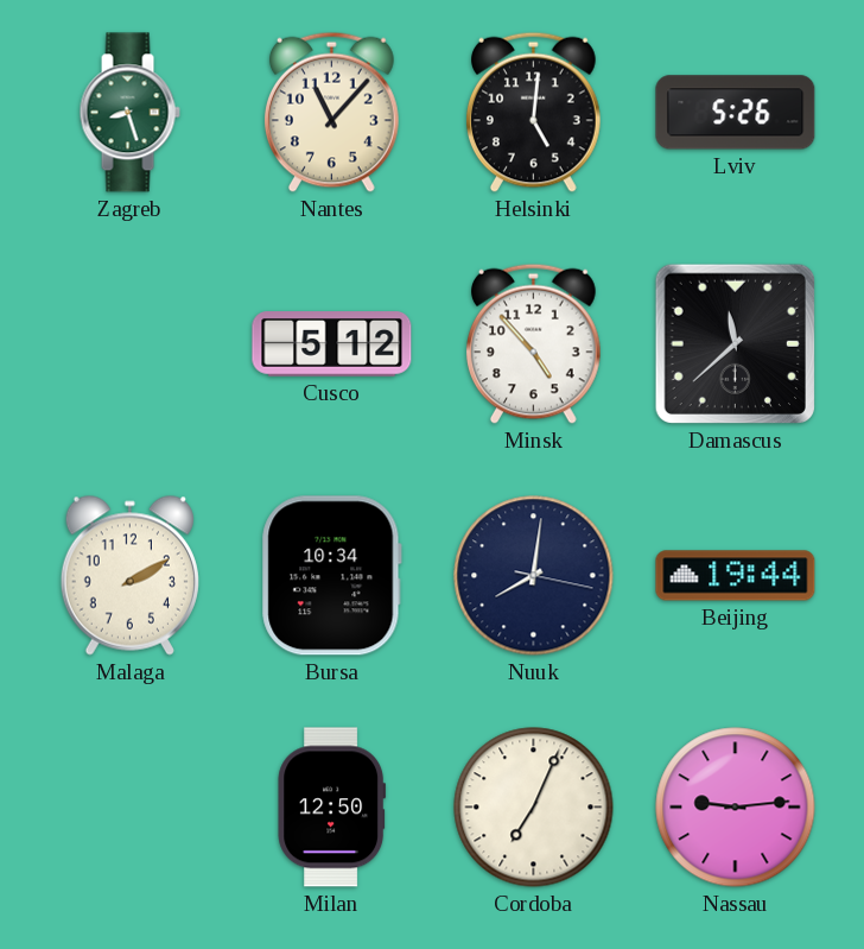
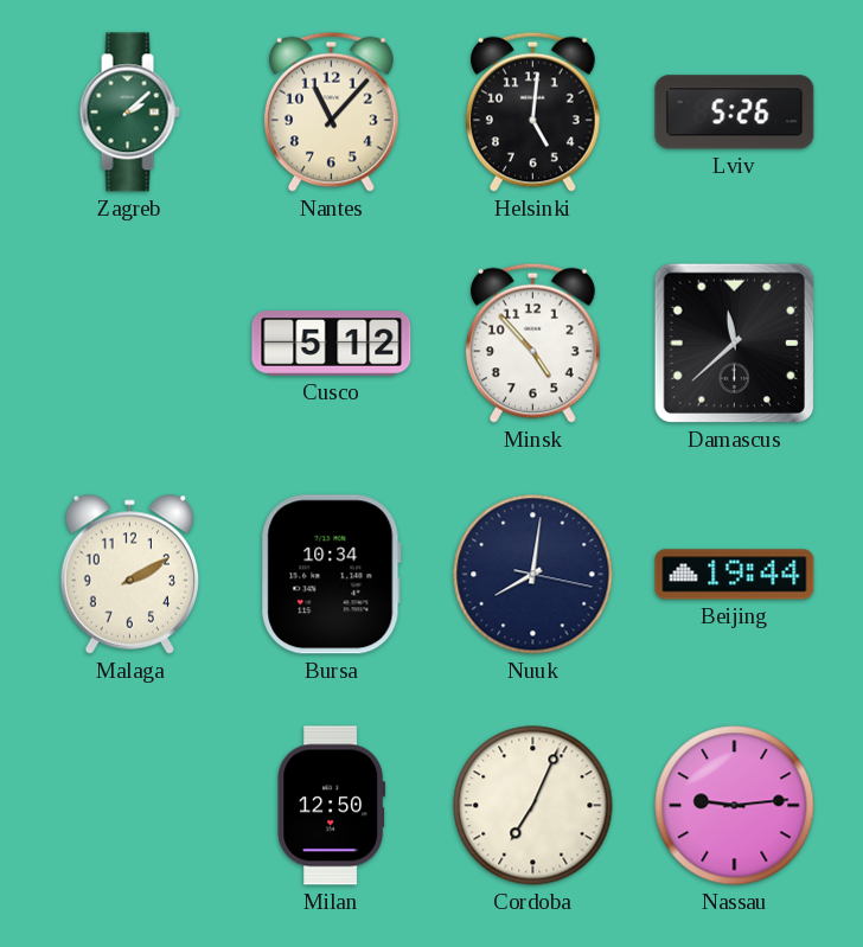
Zagreb: 8:27 -> 2:08 (129, 113)
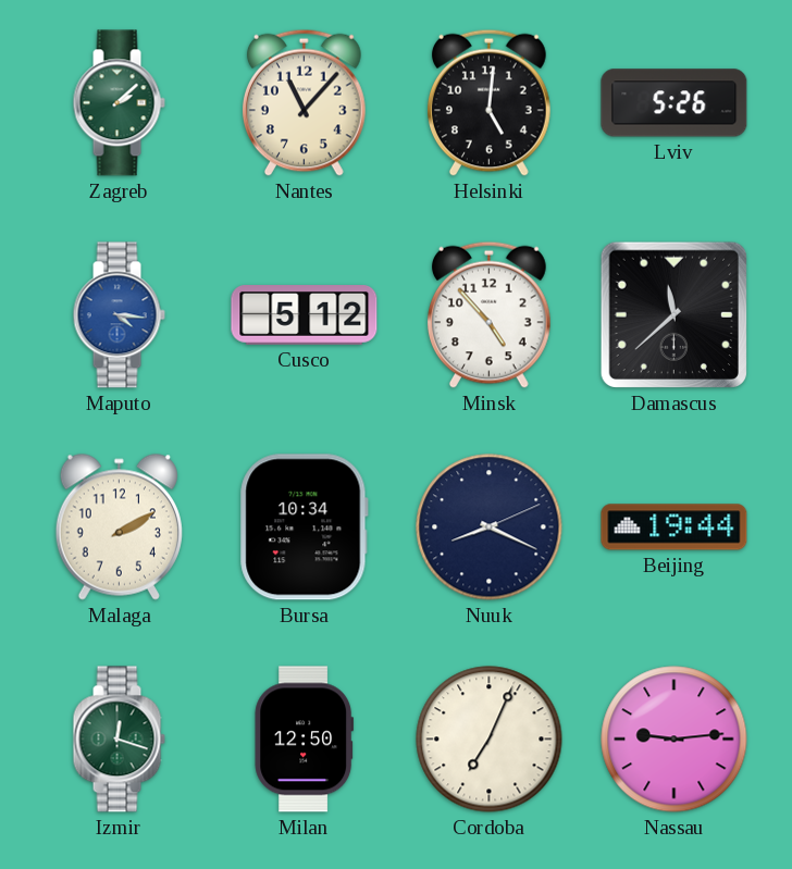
Maputo: none -> 4:16 (119, 315)
Nuuk: 8:01 -> 8:19 (490, 527)
Izmir: none -> 12:18 (119, 740)
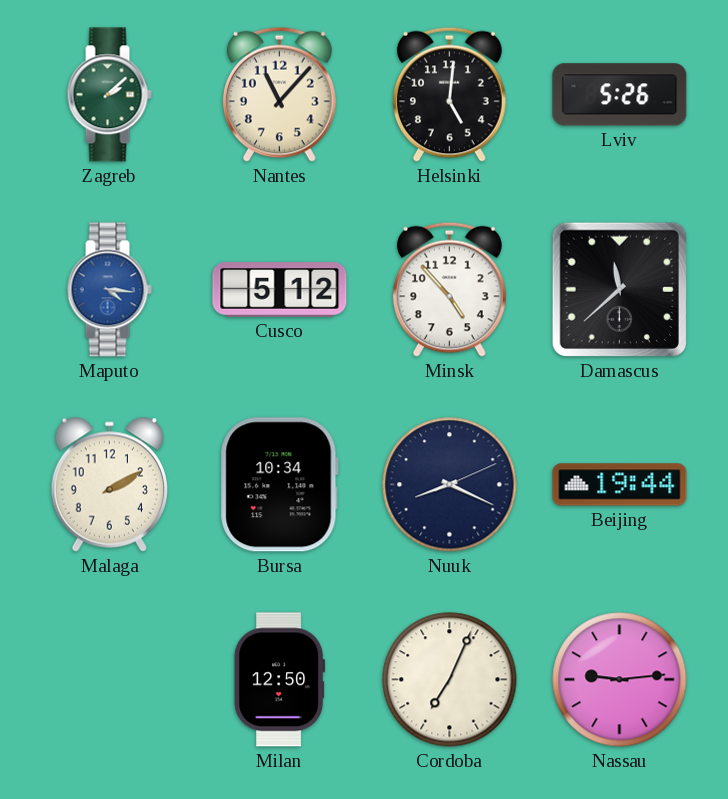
Izmir: 12:18 -> none (119, 740)
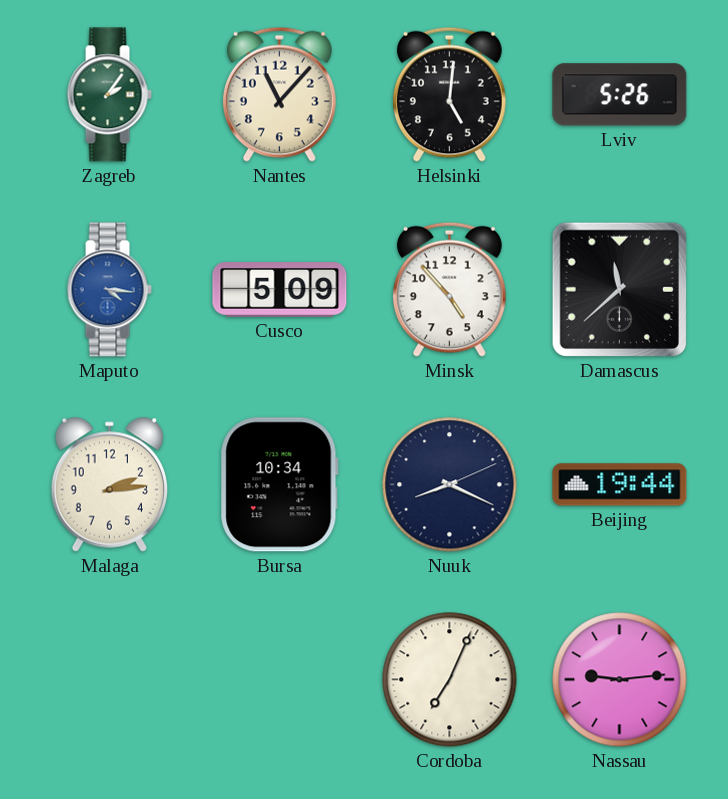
Zagreb: 2:08 -> 2:06 (109, 95)
Cusco: 5:12 -> 5:09 (280, 290)
Malaga: 2:10 -> 2:14 (109, 484)
Milan: 12:50 -> none (280, 680)
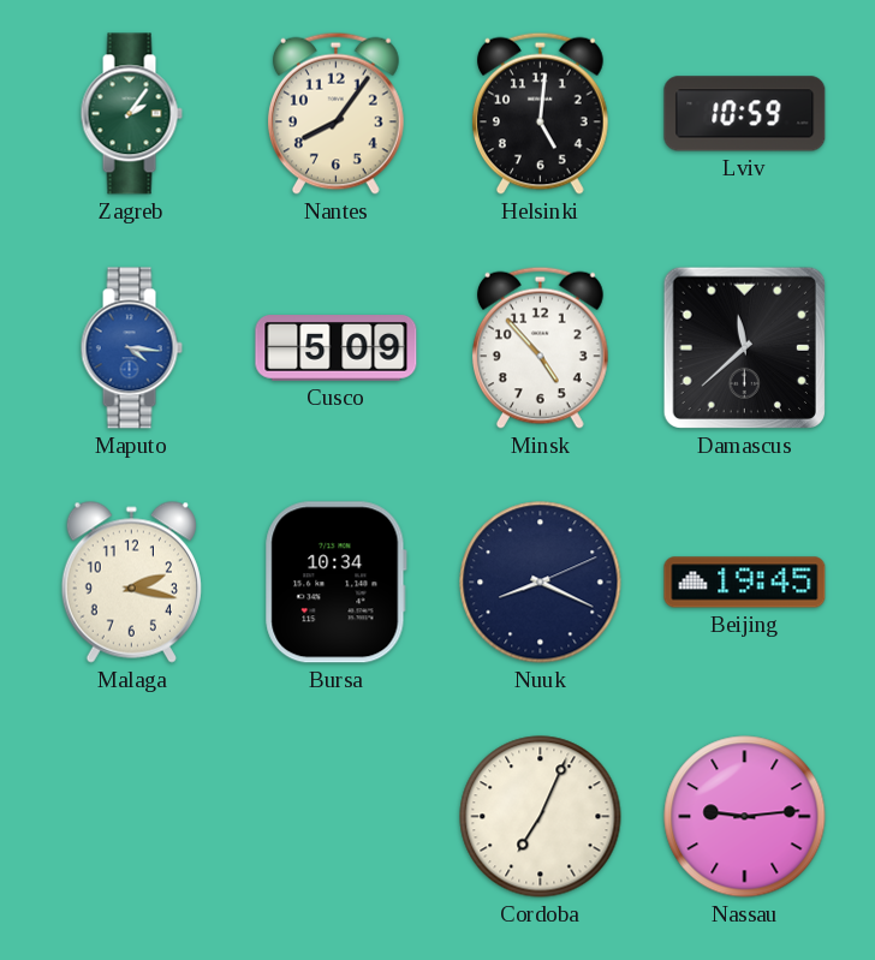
Nantes: 11:07 -> 8:06 (335, 113)
Lviv: 5:26 -> 10:59 (745, 114)
Malaga: 2:14 -> 2:17 (131, 582)
Beijing: 19:44 -> 19:45 (745, 583)
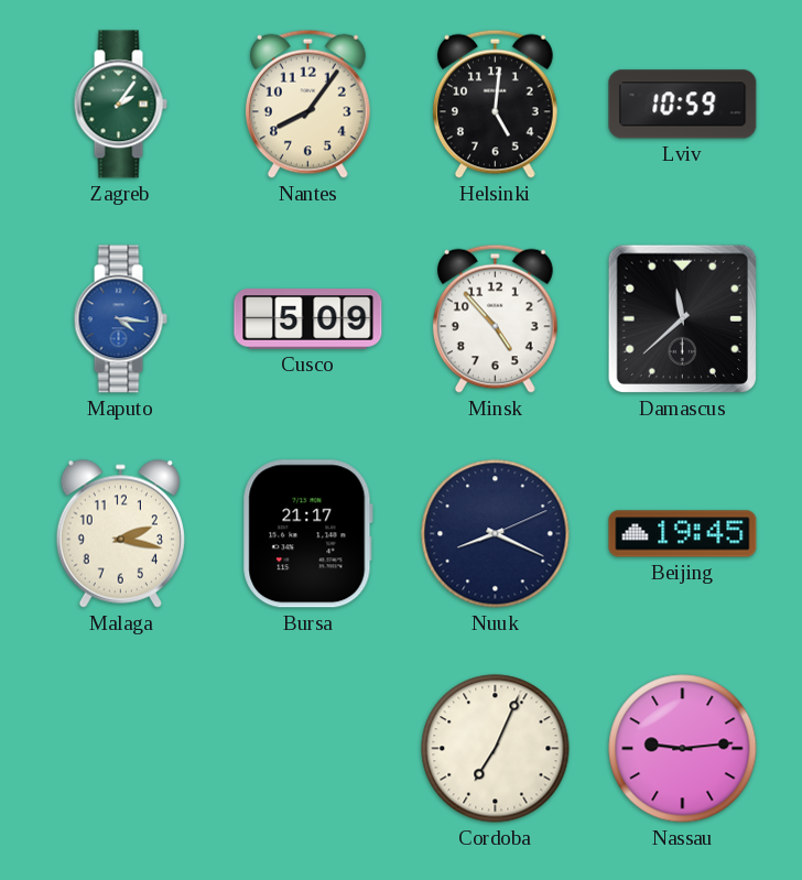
Bursa: 10:34 -> 21:17 (307, 534)
